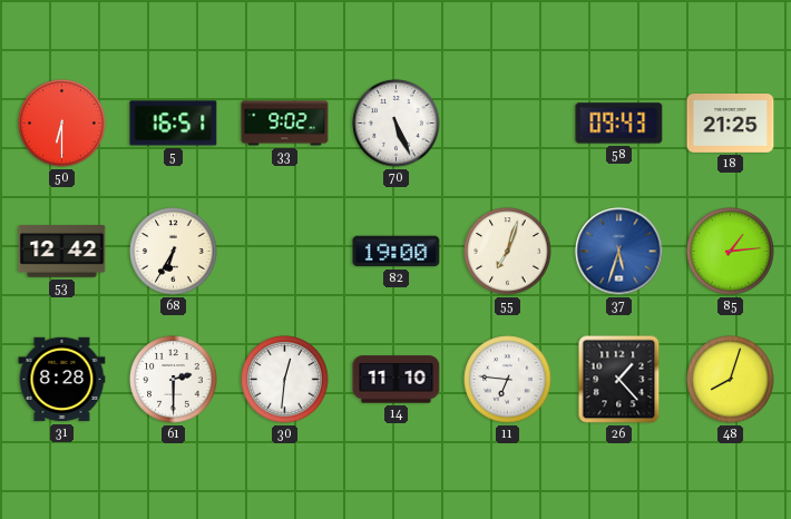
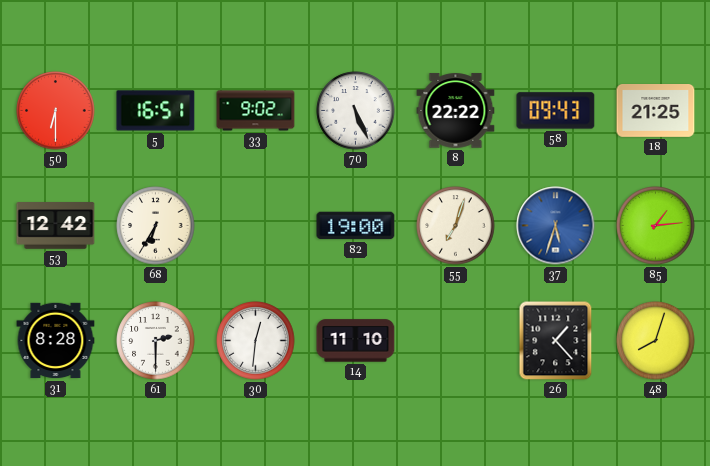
8: none -> 22:22 (456, 111)
11: 6:46 -> none (508, 380)
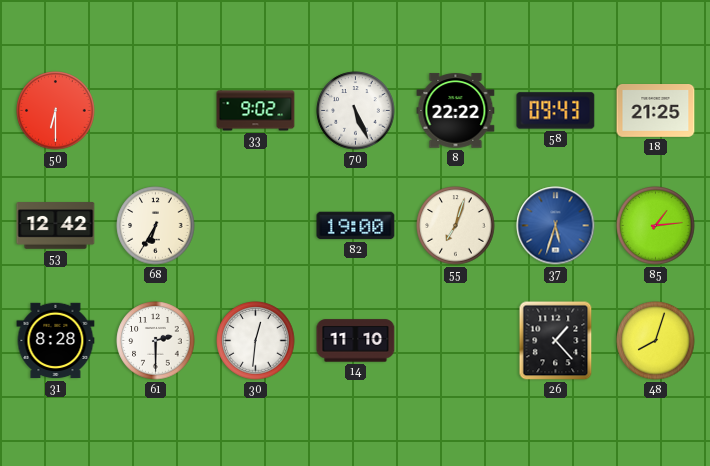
5: 16:51 -> none (156, 111)
